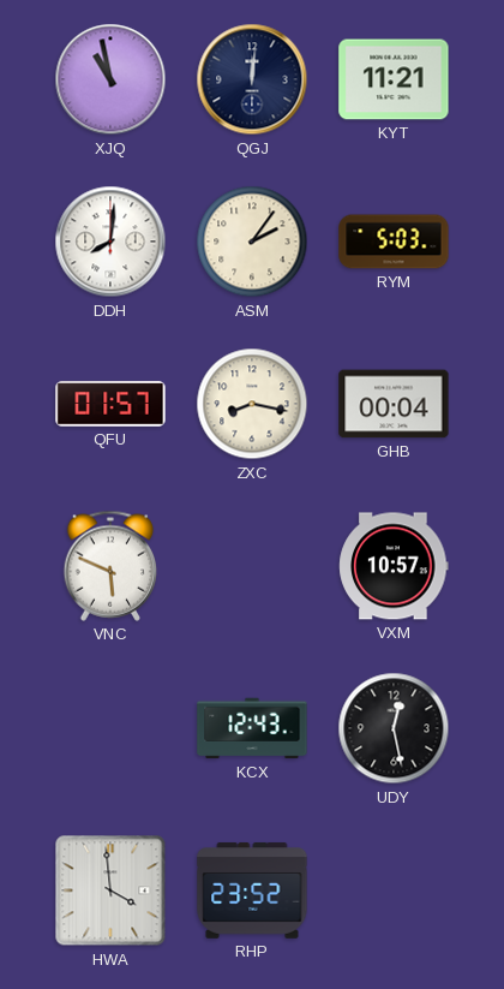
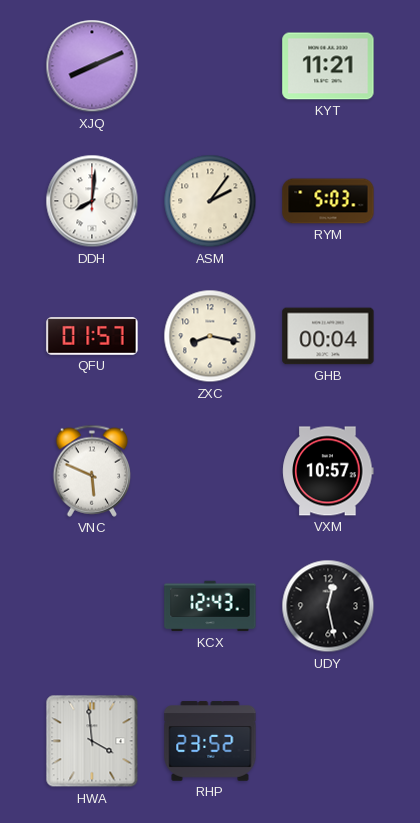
XJQ: 10:58 -> 8:11 (92, 66)
QGJ: 12:01 -> none (252, 79)
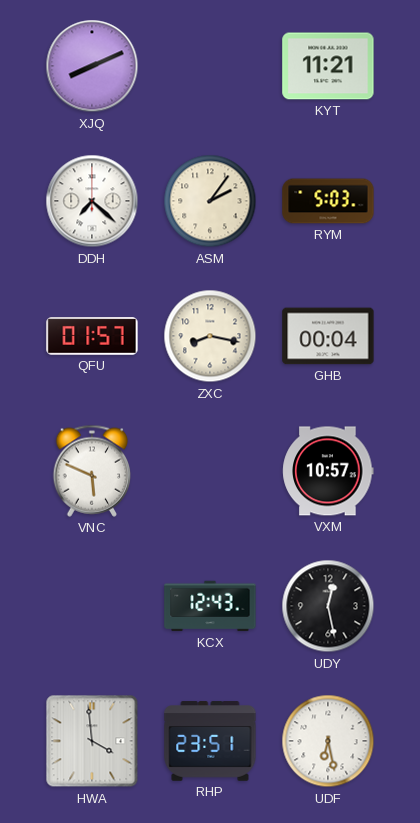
DDH: 8:01 -> 7:22 (92, 201)
RHP: 23:52 -> 23:51 (210, 741)
UDF: none -> 6:28 (328, 741)
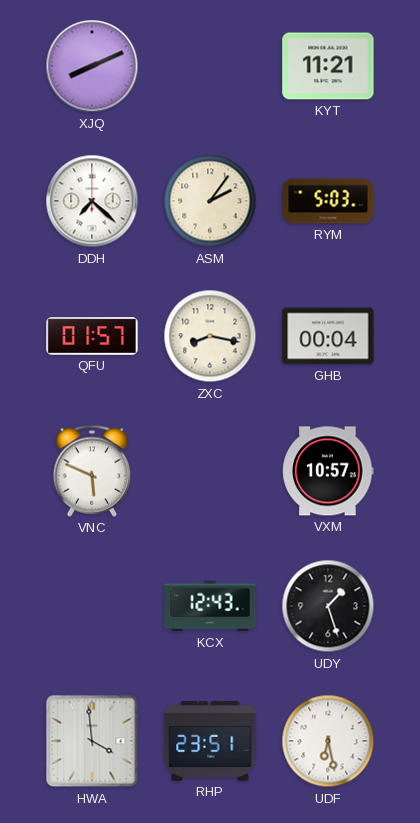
UDY: 12:28 -> 1:27 (328, 606)
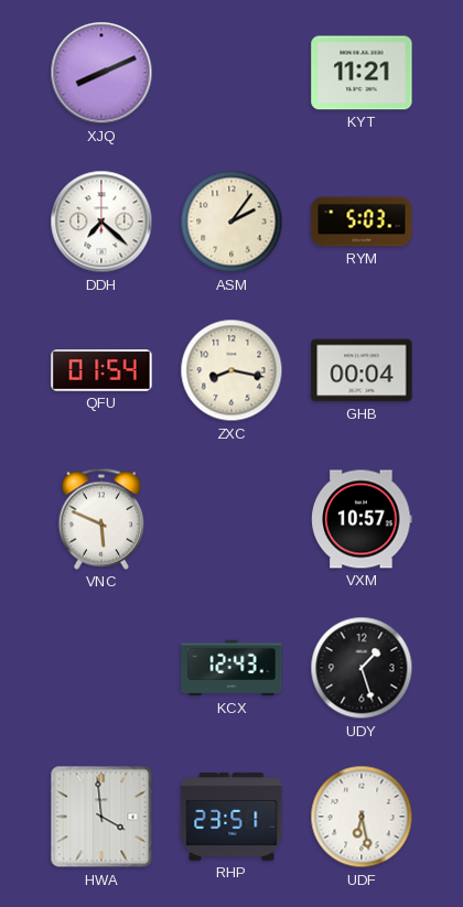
QFU: 01:57 -> 01:54 (101, 370)
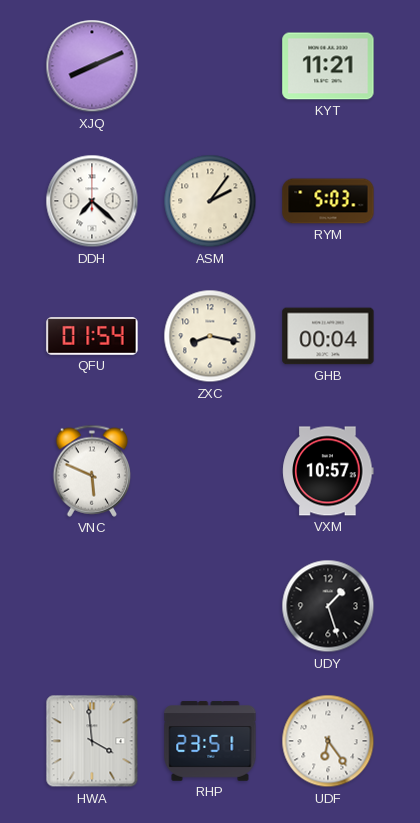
KCX: 12:43 -> none (232, 668)
UDF: 6:28 -> 6:24 (328, 741)
